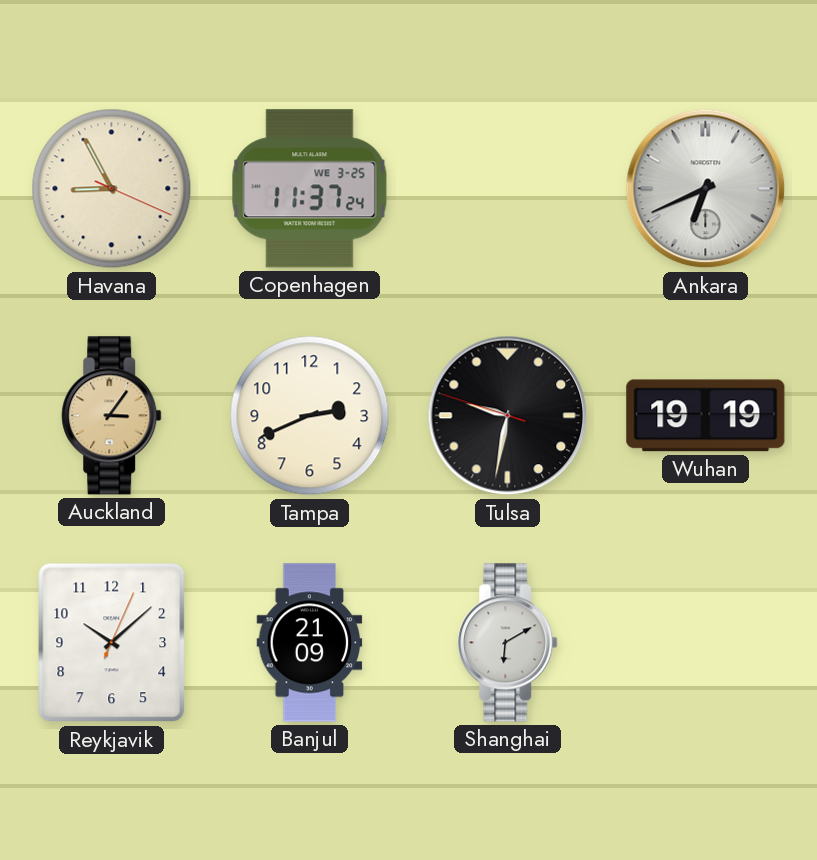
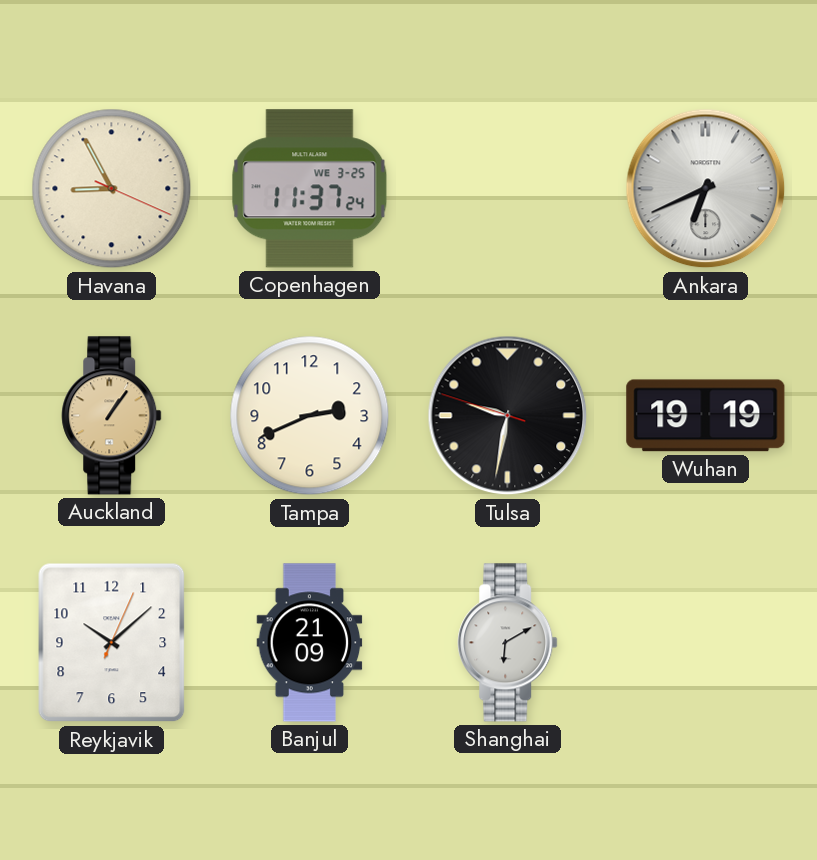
Auckland: 3:06 -> 1:06 (112, 416)
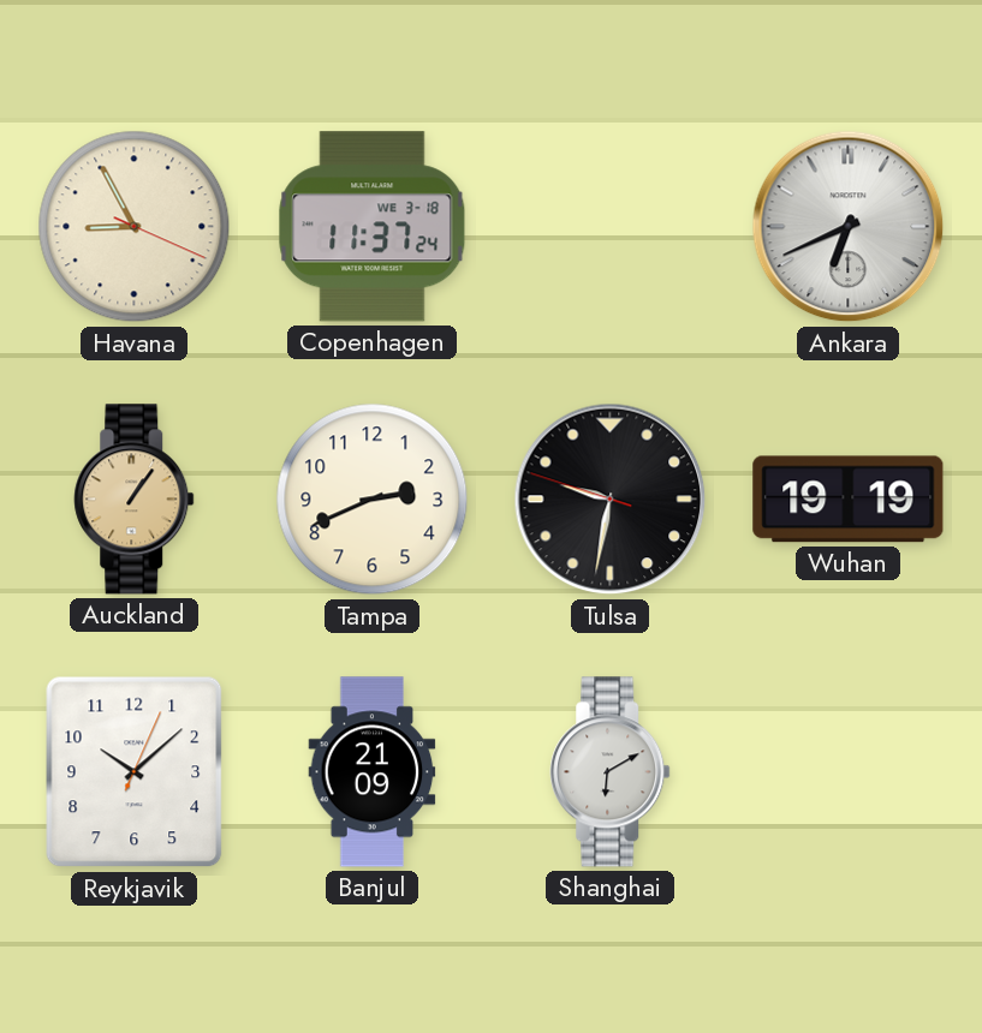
Copenhagen date: WE 3-25 -> WE 3-18 (373, 227)
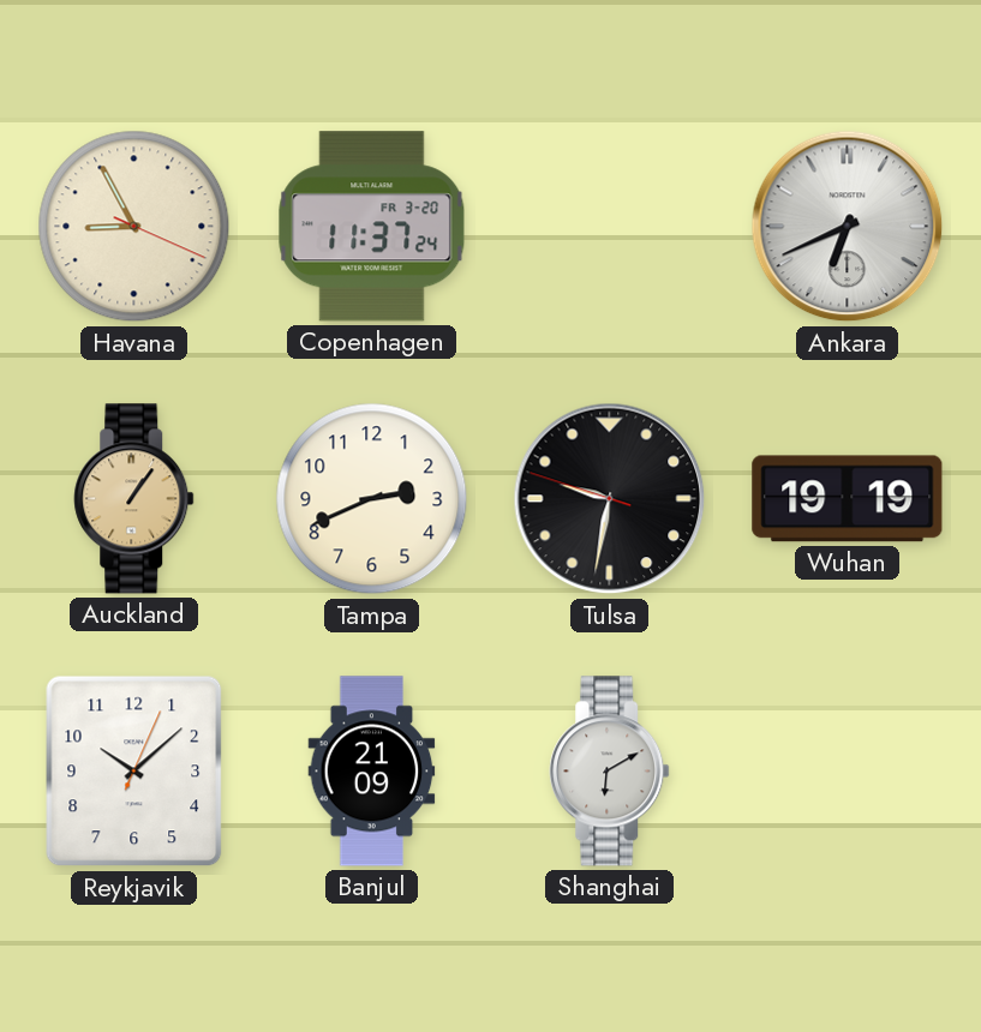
Copenhagen date: WE 3-18 -> FR 3-20 (372, 227)
